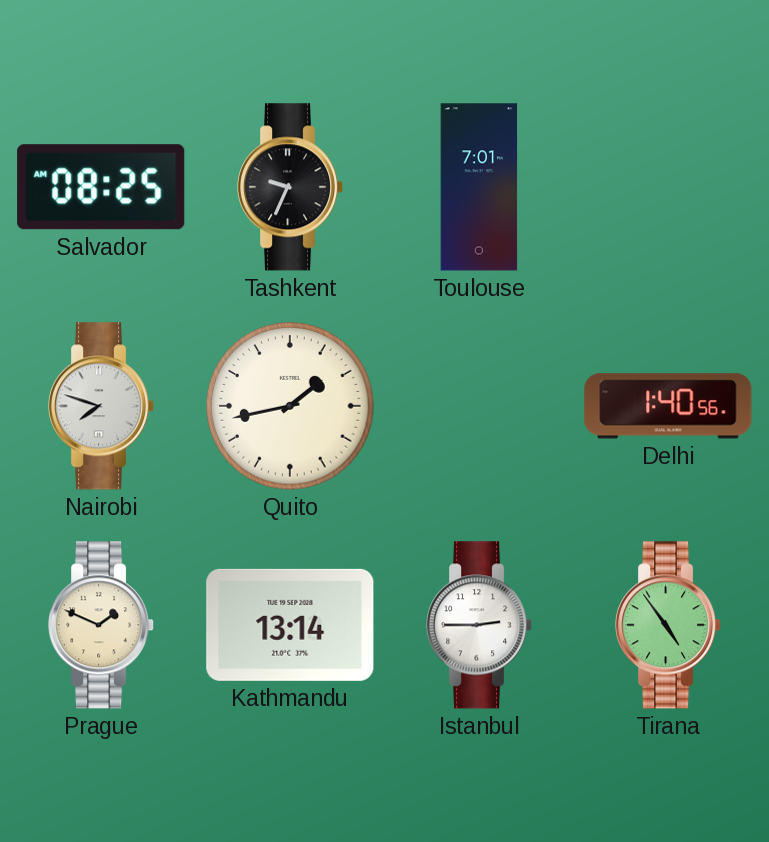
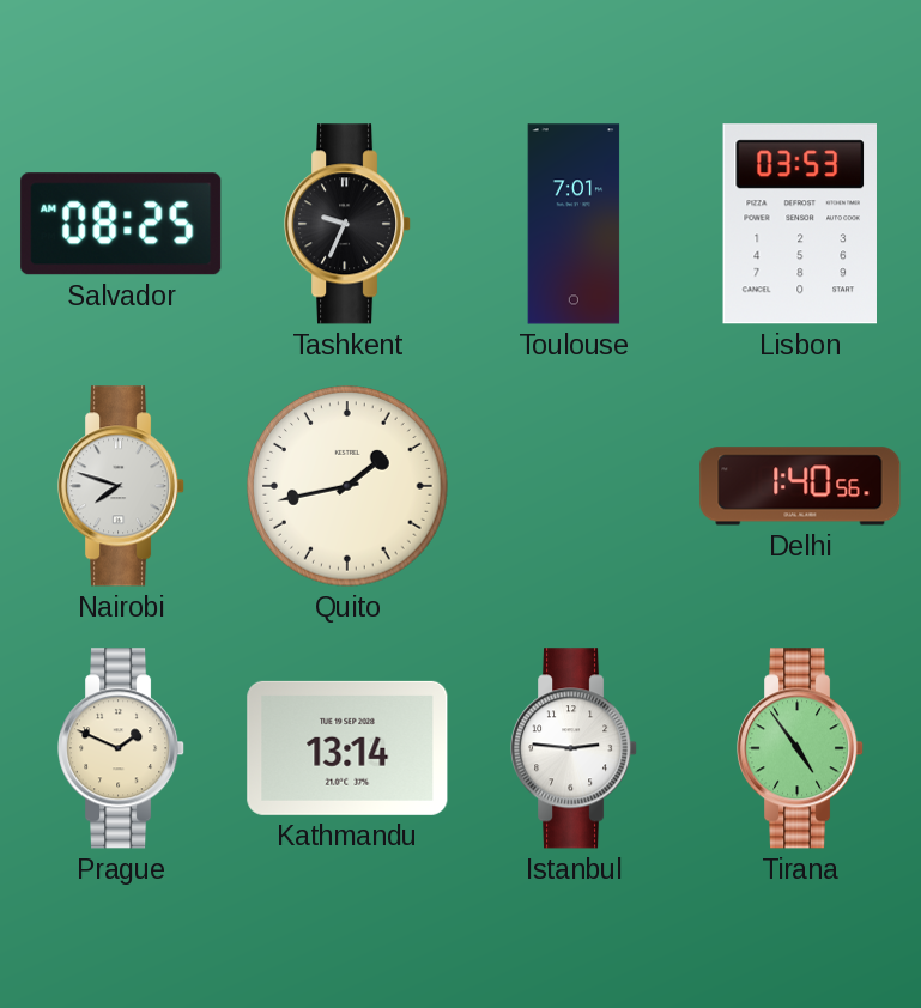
Lisbon: none -> 03:53 (799, 224)
Istanbul: 2:45 -> 2:46 (575, 748)
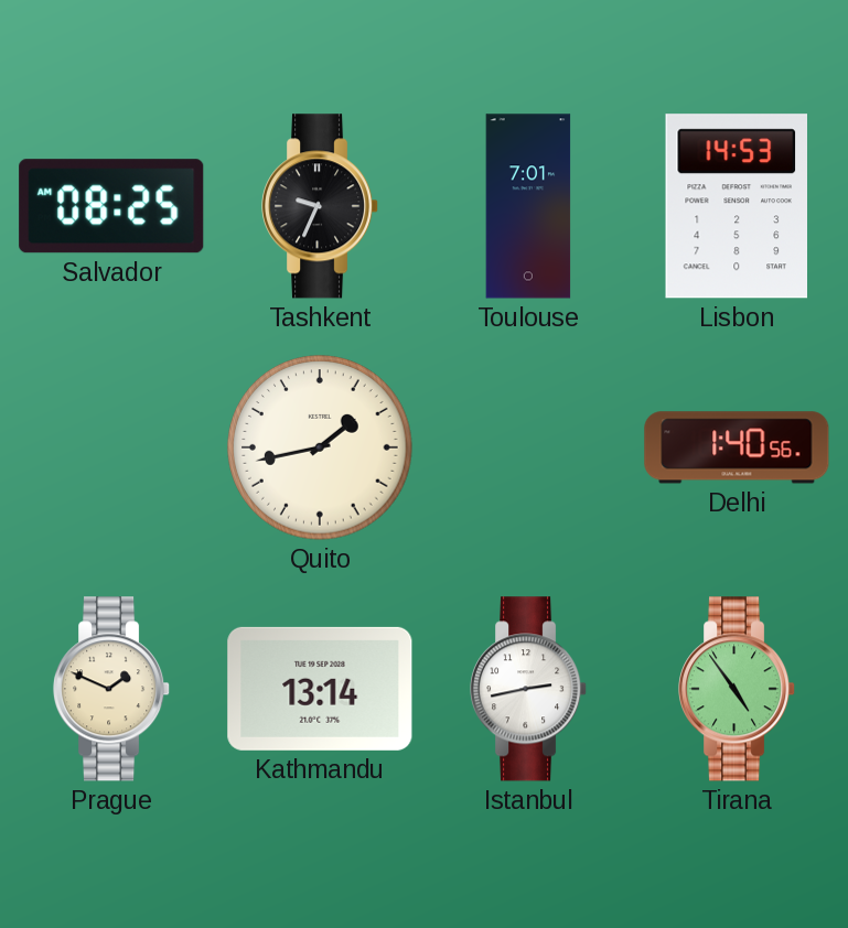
Lisbon: 03:53 -> 14:53 (736, 206)
Nairobi: 7:48 -> none (122, 486)
Istanbul: 2:46 -> 2:43 (529, 689)
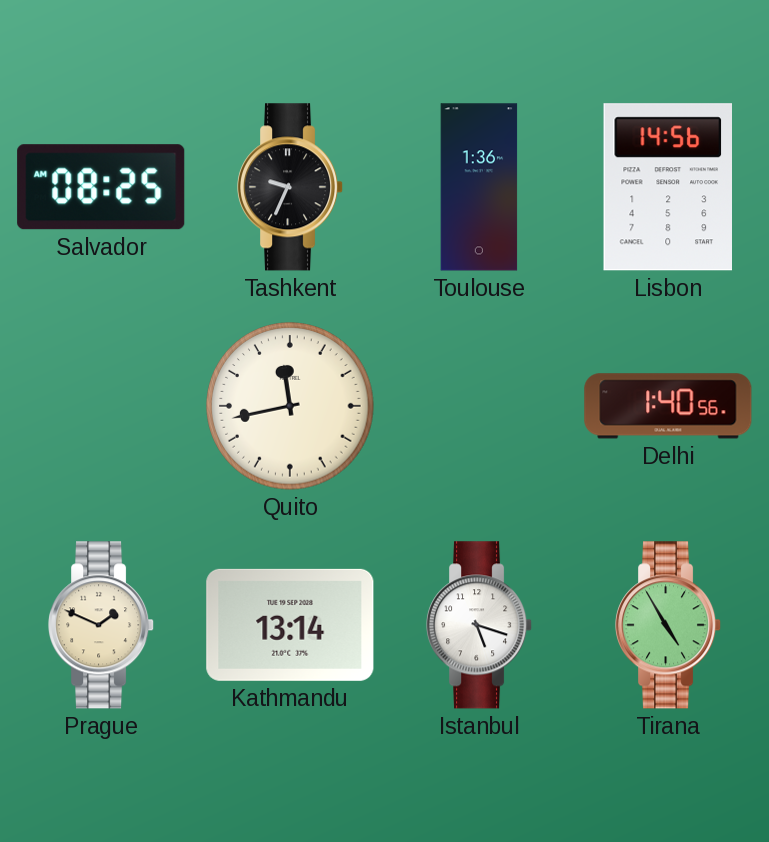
Toulouse: 7:01 -> 1:36 (479, 187)
Lisbon: 14:53 -> 14:56 (667, 187)
Quito: 1:43 -> 11:43 (290, 406)
Istanbul: 2:43 -> 5:18 (480, 625)
Tirana: 4:54 -> 4:55 (669, 625)
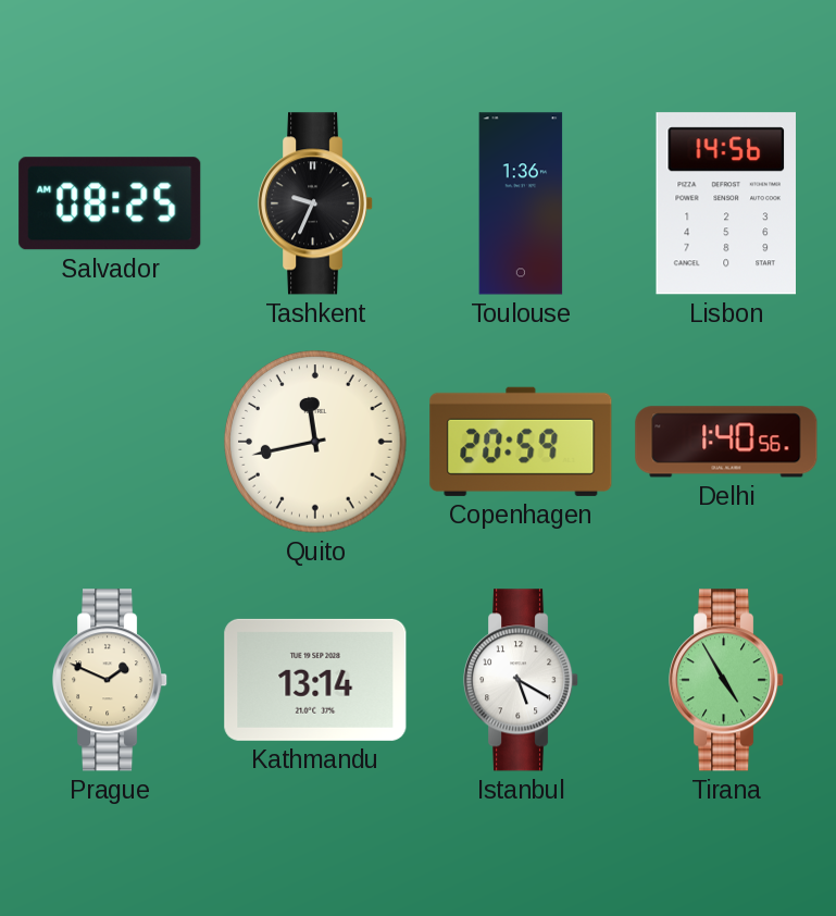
Copenhagen: none -> 20:59 (521, 442)
Istanbul: 5:18 -> 5:20 (522, 680)
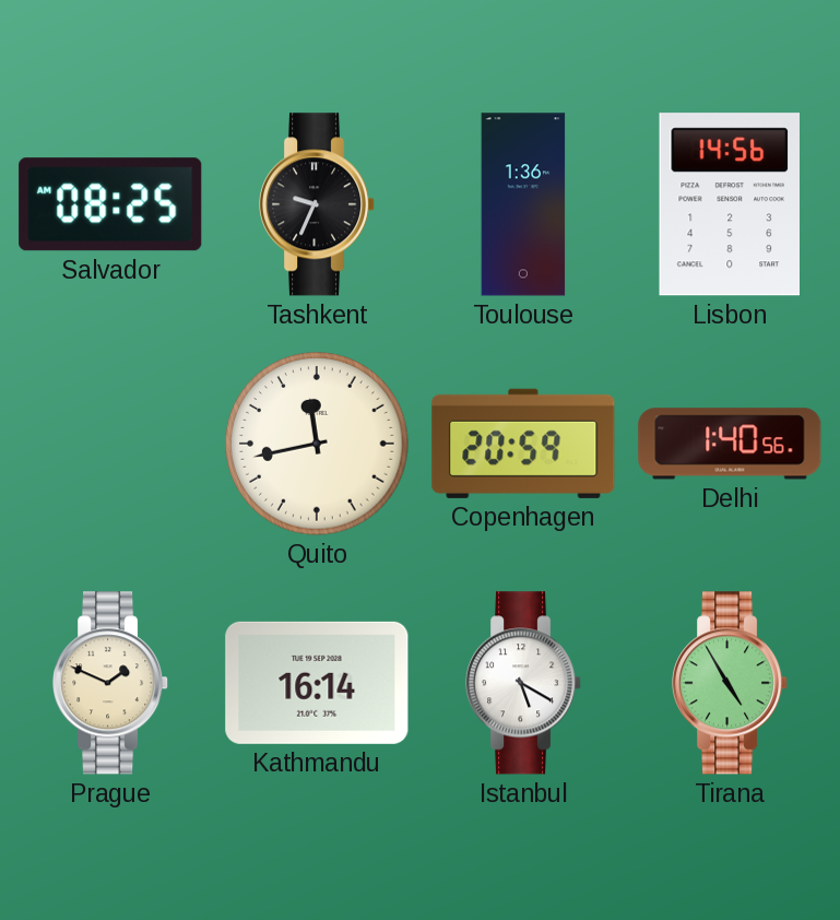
Kathmandu: 13:14 -> 16:14 (317, 683)
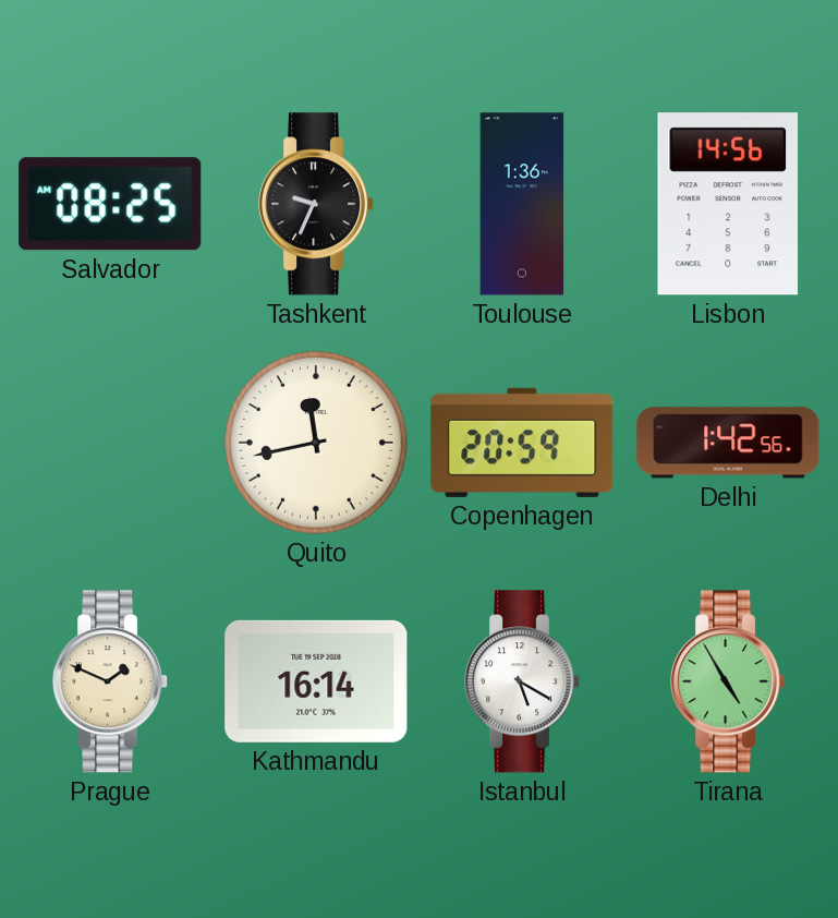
Delhi: 1:40 -> 1:42 (728, 443)
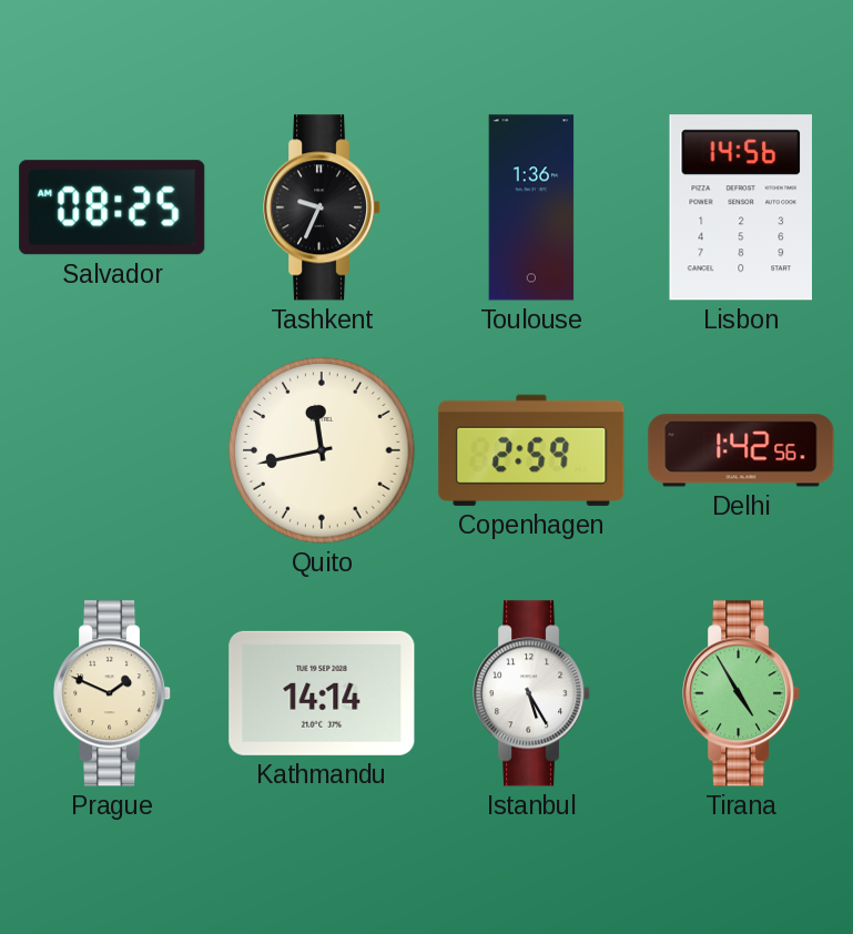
Copenhagen: 20:59 -> 2:59 (531, 450)
Kathmandu: 16:14 -> 14:14 (322, 693)
Istanbul: 5:20 -> 5:25 (532, 693)
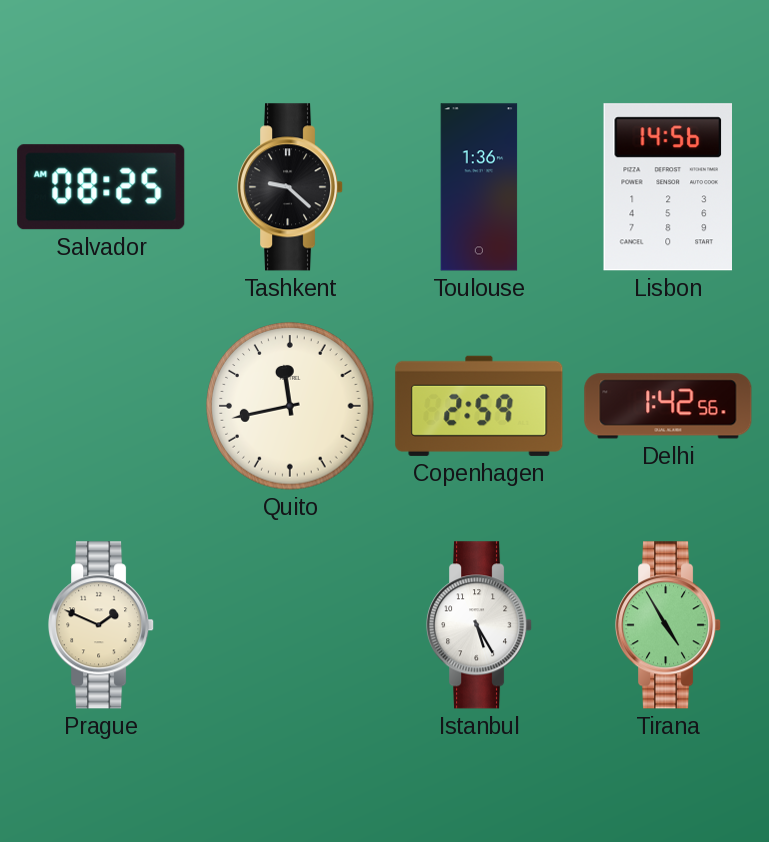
Tashkent: 9:34 -> 9:22 (291, 187)
Kathmandu: 14:14 -> none (322, 693)
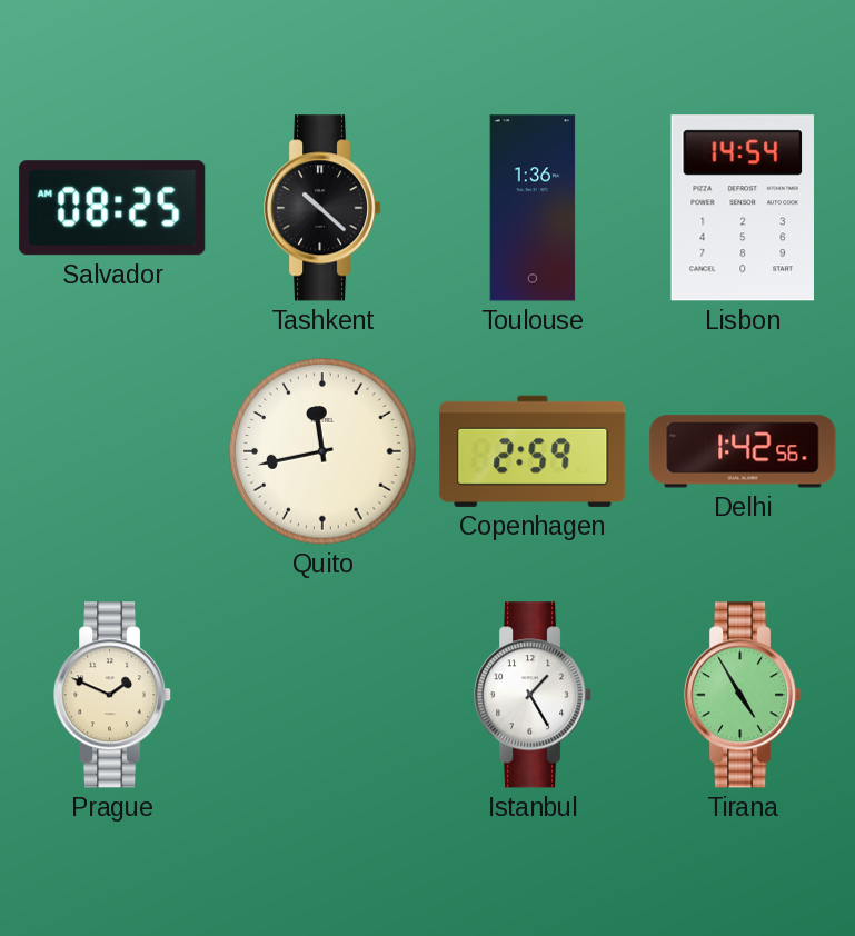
Tashkent: 9:22 -> 10:22 (324, 208)
Lisbon: 14:56 -> 14:54 (742, 208)
Istanbul: 5:25 -> 1:25 (534, 695)
